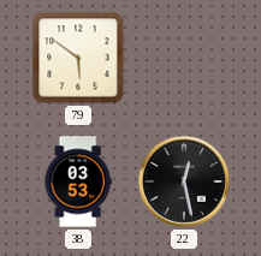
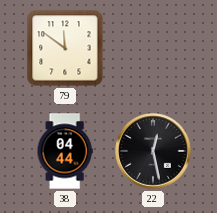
79: 5:51 -> 11:51 (65, 48)
38: 03:53 -> 04:44 (65, 151)
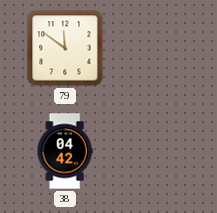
38: 04:44 -> 04:42 (65, 151)
22: 12:28 -> none (153, 151)
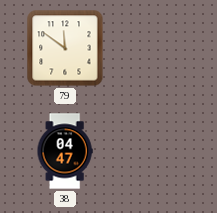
38: 04:42 -> 04:47 (65, 151)
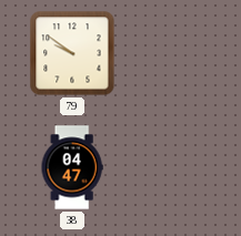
79: 11:51 -> 9:51 (72, 53)
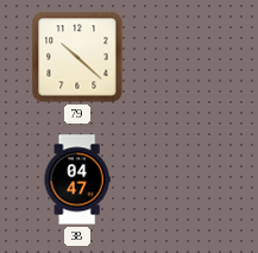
79: 9:51 -> 10:22 (77, 57)
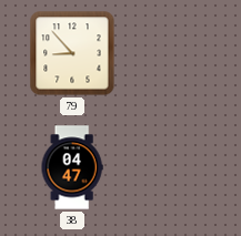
79: 10:22 -> 8:53 (72, 53)
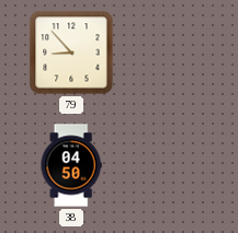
38: 04:47 -> 04:50 (71, 165)
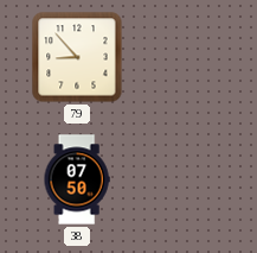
38: 04:50 -> 07:50 (77, 179)
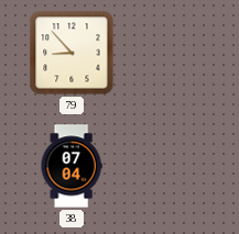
38: 07:50 -> 07:04 (72, 166)
